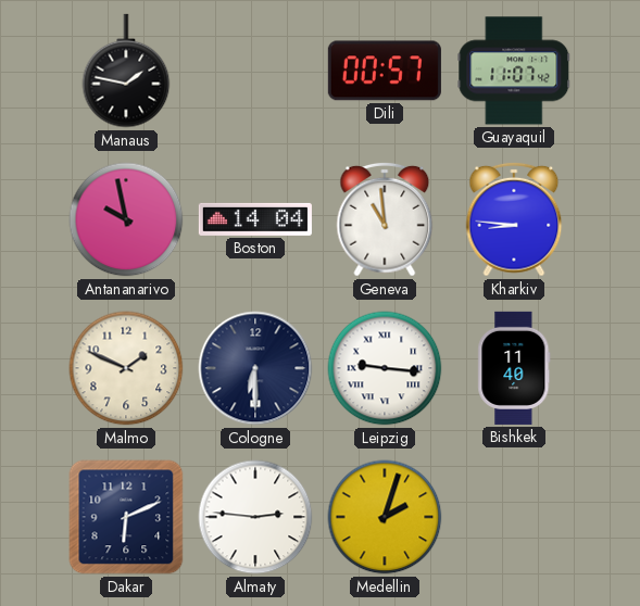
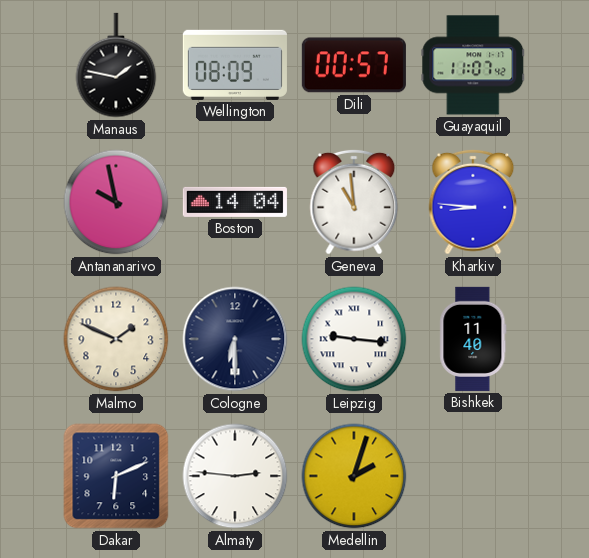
Wellington: none -> 08:09 (235, 65)
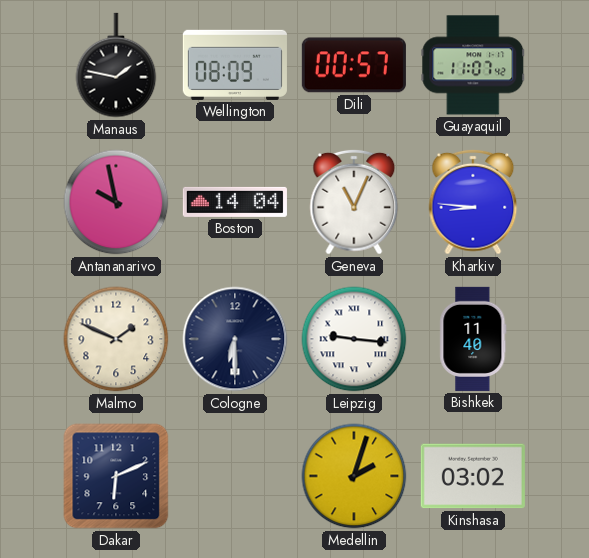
Geneva: 10:59 -> 11:04 (354, 202)
Almaty: 2:46 -> none (235, 476)
Kinshasa: none -> 03:02 (473, 476)
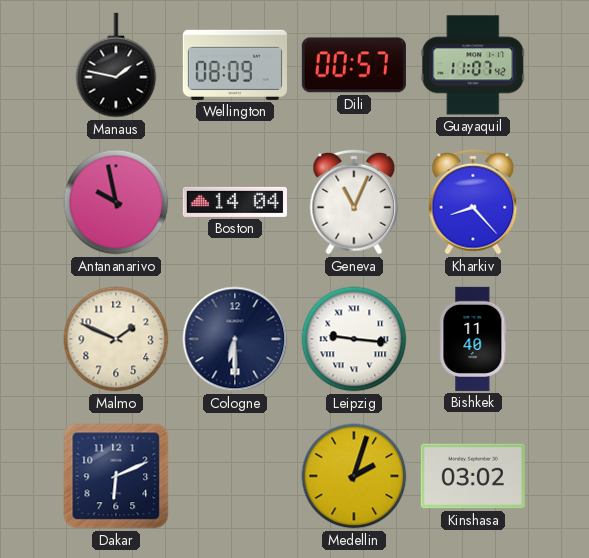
Kharkiv: 8:46 -> 8:23 (473, 202)
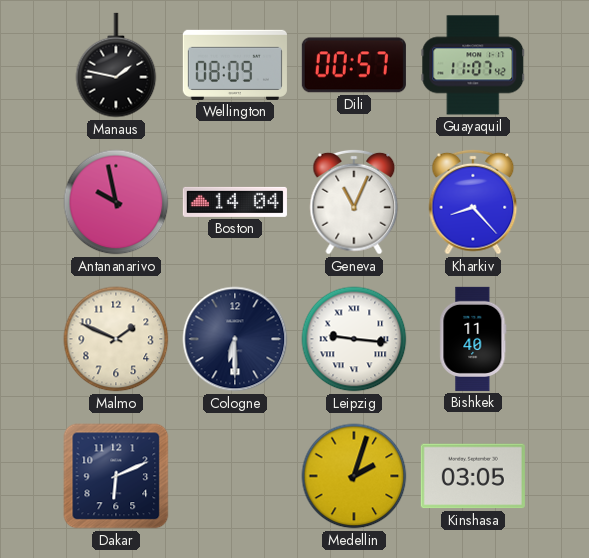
Kinshasa: 03:02 -> 03:05 (473, 476)
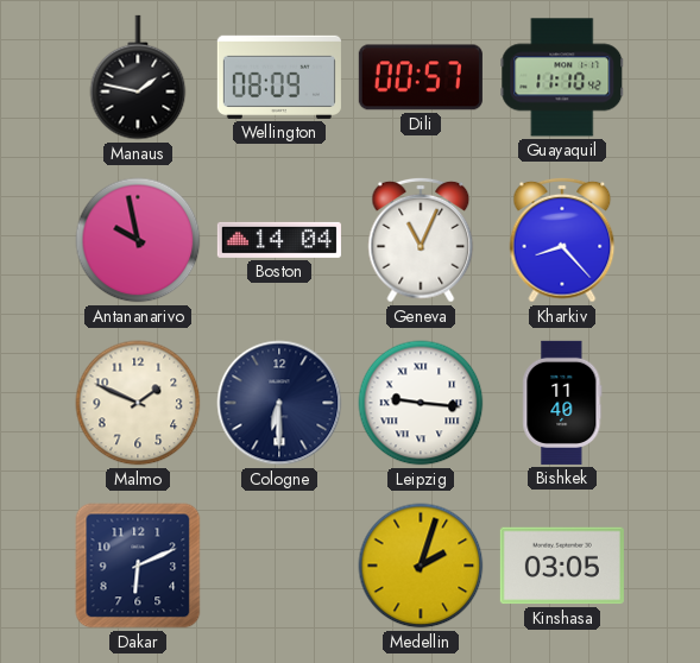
Guayaquil: 11:07 -> 11:10 (562, 77)
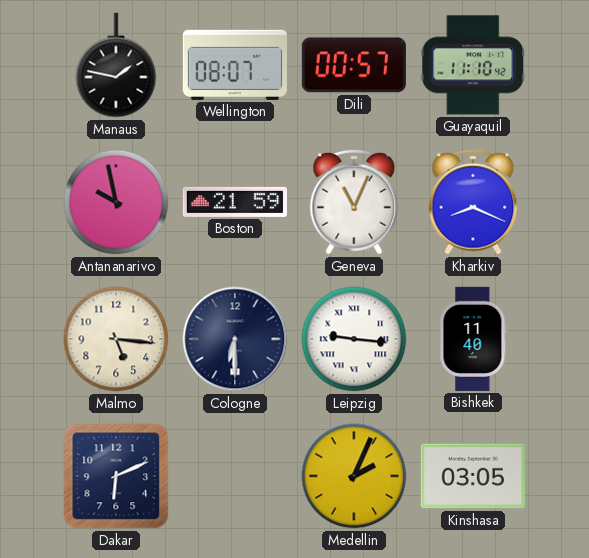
Wellington: 08:09 -> 08:07 (235, 65)
Boston: 14:04 -> 21:59 (235, 202)
Kharkiv: 8:23 -> 8:19 (473, 202)
Malmo: 1:49 -> 5:16 (116, 339)
Medellin: 2:03 -> 2:04 (354, 476)
